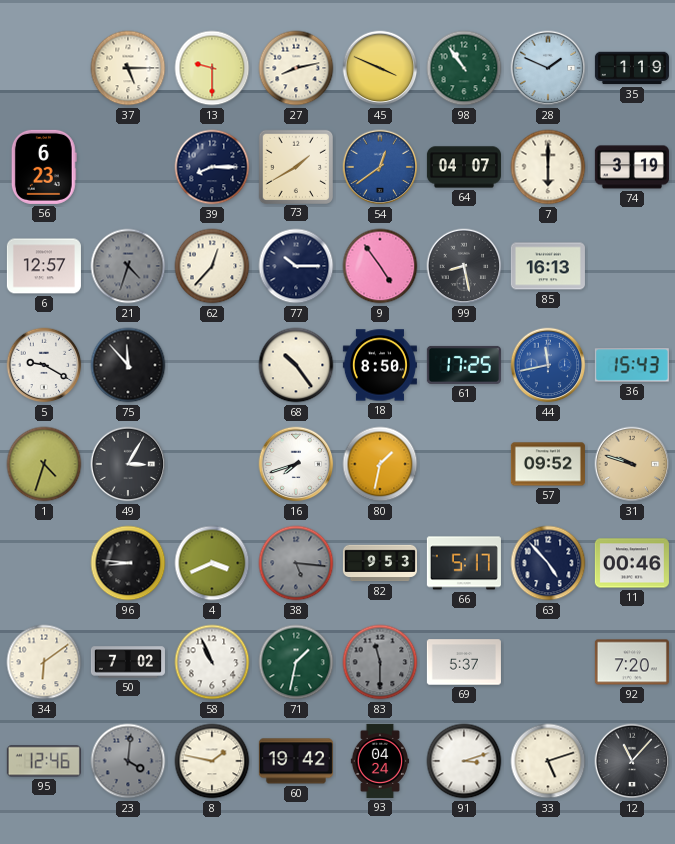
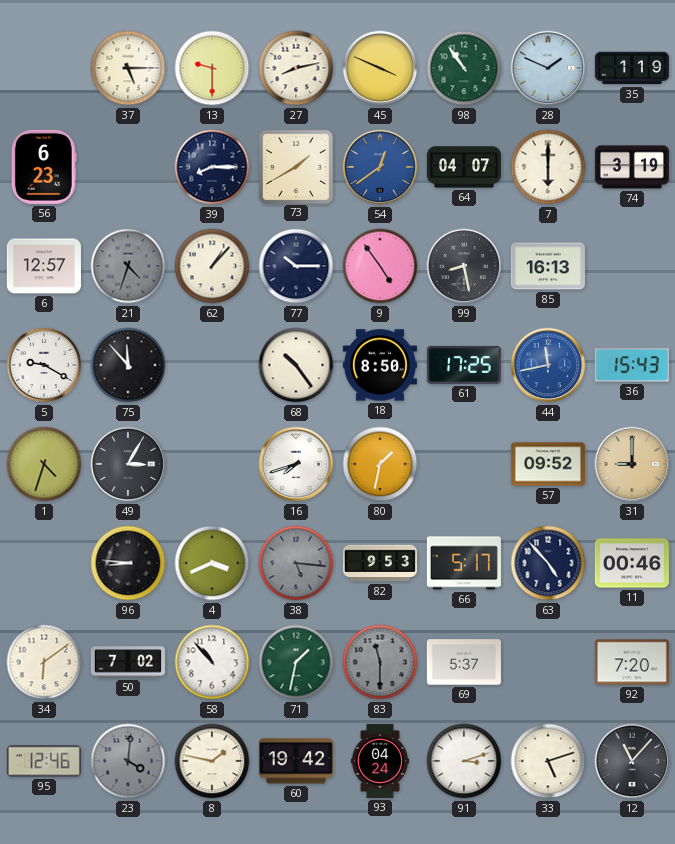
62: 12:37 -> 1:07 (212, 266)
31: 9:48 -> 9:00 (632, 464)
58: 10:56 -> 10:53 (212, 662)
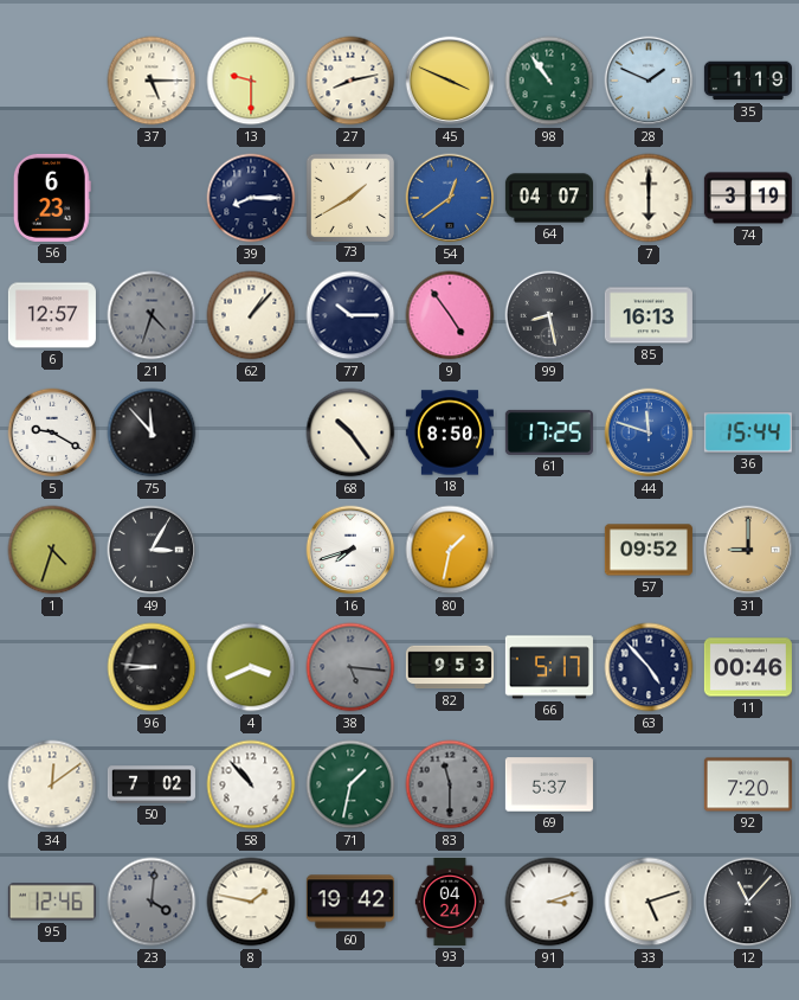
44: 11:43 -> 11:48 (649, 432)
36: 15:43 -> 15:44 (748, 432)
34: 6:09 -> 12:09 (52, 784)
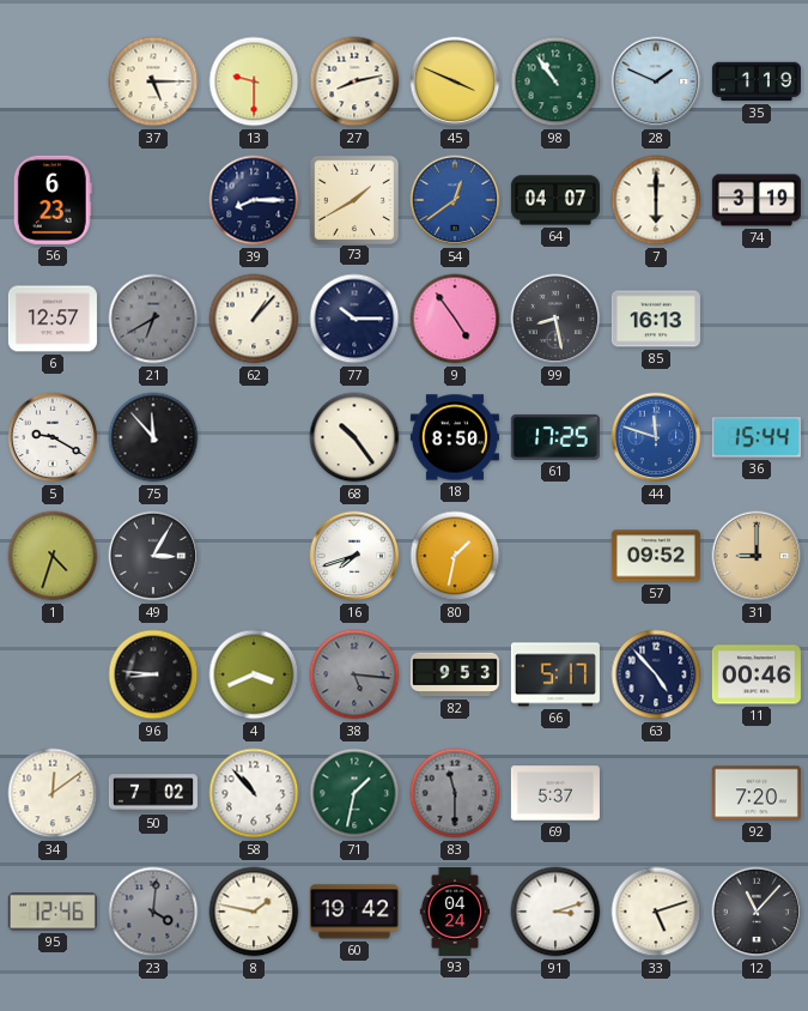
21: 4:33 -> 6:40 (153, 319)
